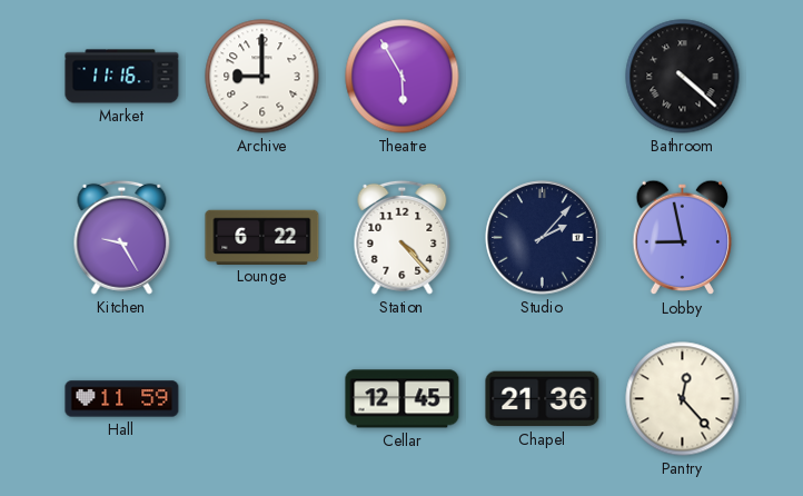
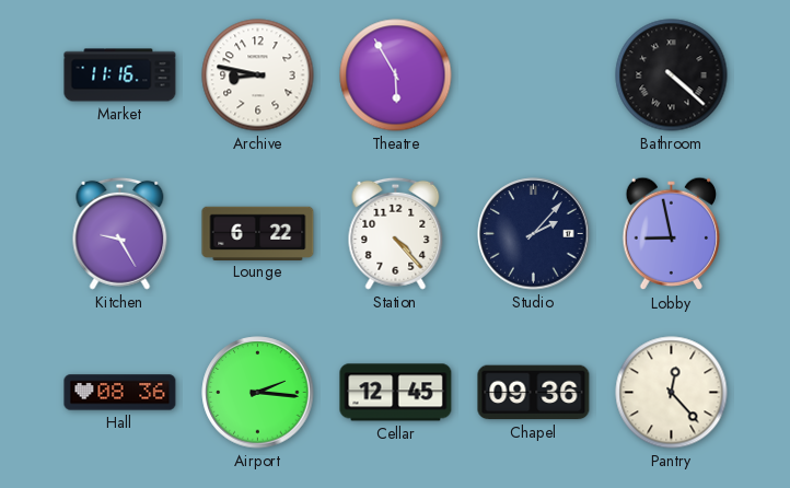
Archive: 9:00 -> 8:47 (258, 75)
Hall: 11:59 -> 08:36 (120, 393)
Airport: none -> 2:16 (258, 393)
Chapel: 21:36 -> 09:36 (534, 393)
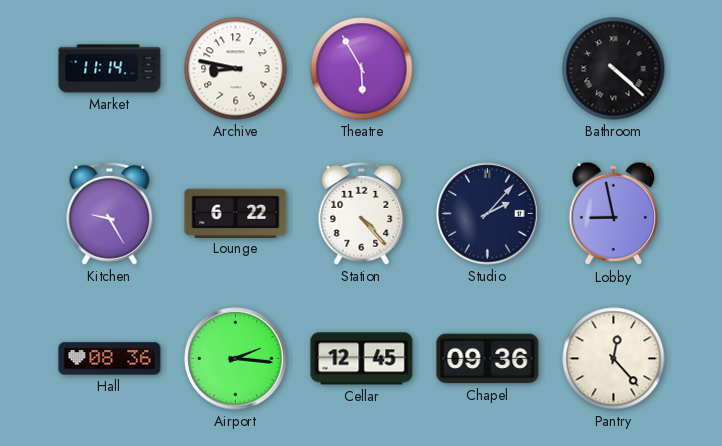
Market: 11:16 -> 11:14 (110, 69)
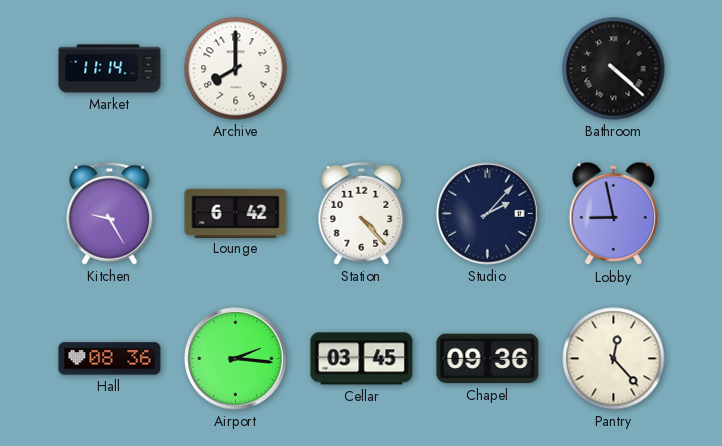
Archive: 8:47 -> 8:00 (236, 69)
Theatre: 5:55 -> none (362, 69)
Lounge: 6:22 -> 6:42 (236, 213)
Cellar: 12:45 -> 03:45 (362, 359)
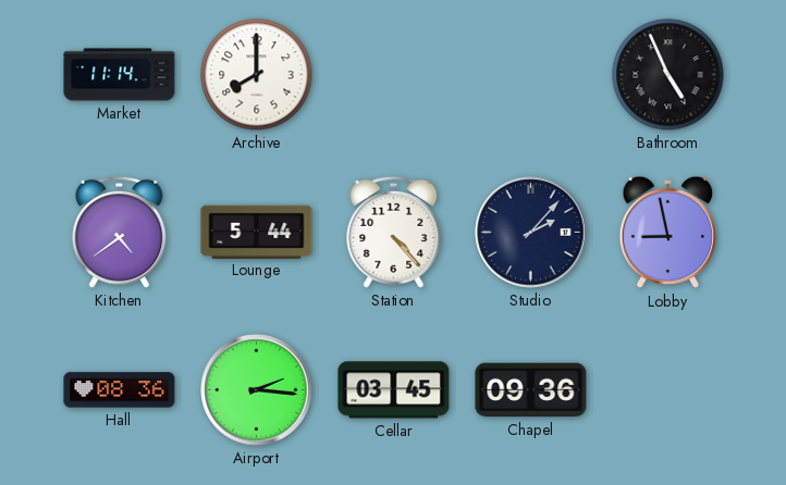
Bathroom: 4:22 -> 4:56 (668, 75)
Kitchen: 9:25 -> 4:39 (120, 232)
Lounge: 6:42 -> 5:44 (257, 232)
Pantry: 12:23 -> none (614, 359)
